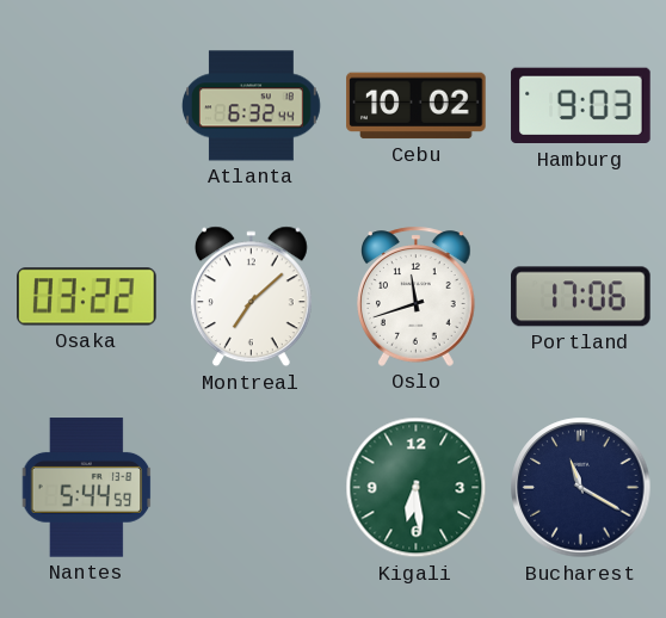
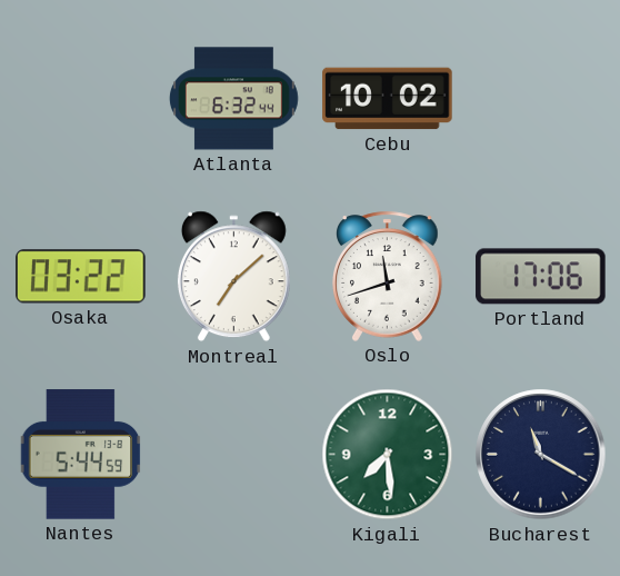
Hamburg: 9:03 -> none (581, 106)
Kigali: 6:29 -> 7:29 (388, 455)
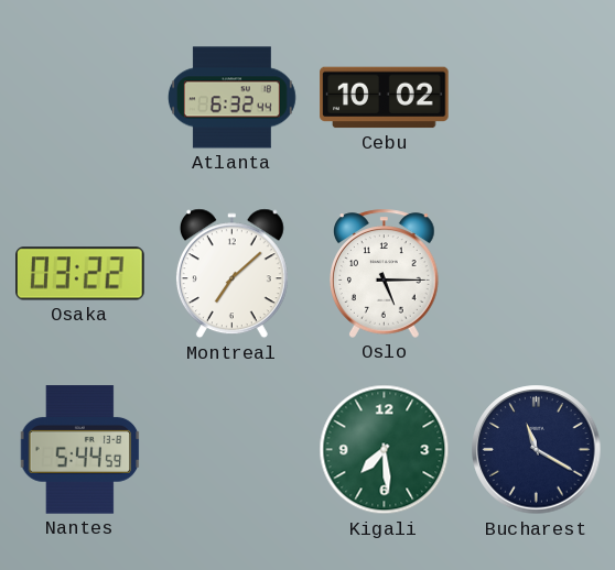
Oslo: 11:42 -> 5:15 (385, 273)
Portland: 17:06 -> none (541, 277)
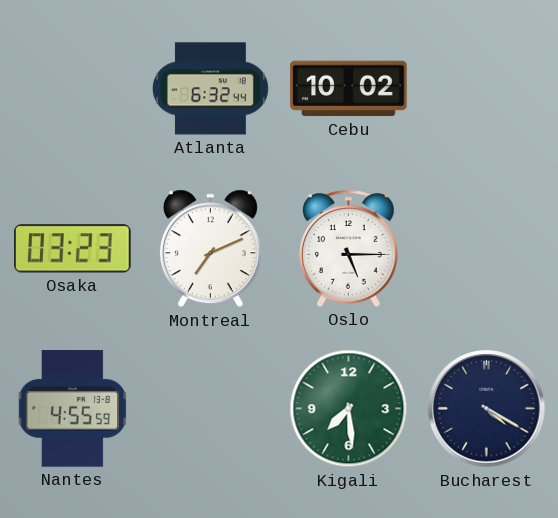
Osaka: 03:22 -> 03:23 (73, 249)
Montreal: 7:08 -> 7:11 (210, 249)
Nantes: 5:44 -> 4:55 (73, 409)
Bucharest: 11:20 -> 4:20 (487, 409)
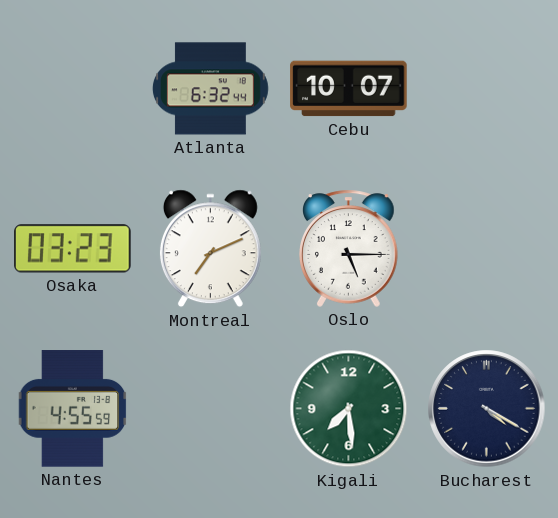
Cebu: 10:02 -> 10:07 (349, 89)
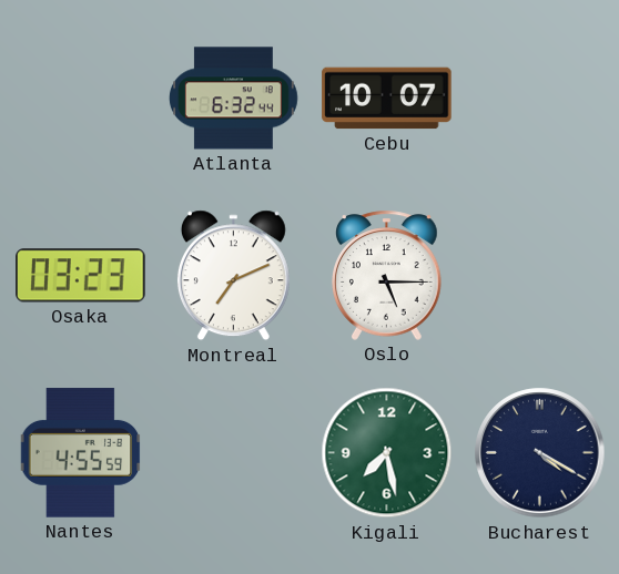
Kigali: 7:29 -> 7:28 (387, 453)
